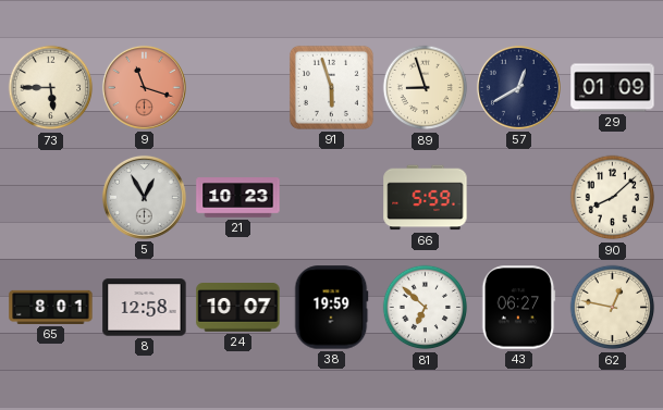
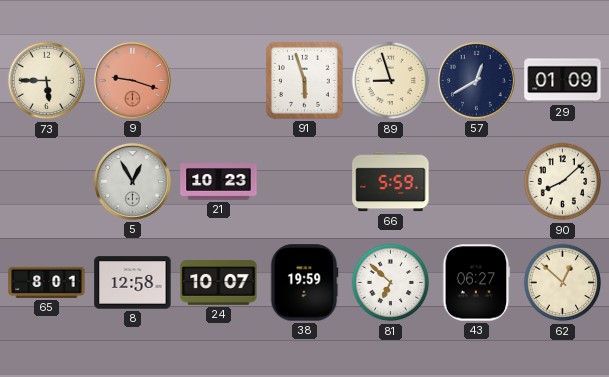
9: 11:18 -> 9:18 (132, 80)
62: 12:47 -> 12:52 (563, 283)
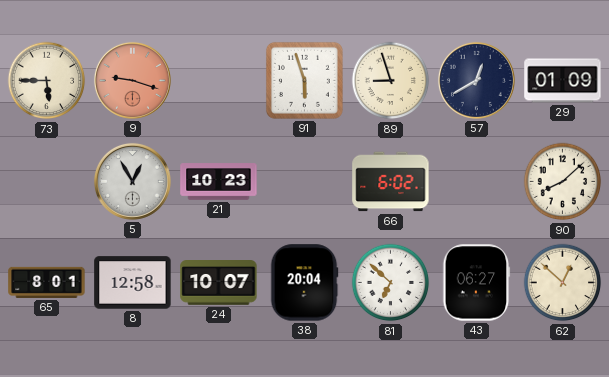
66: 5:59 -> 6:02 (391, 182)
38: 19:59 -> 20:04 (304, 283)
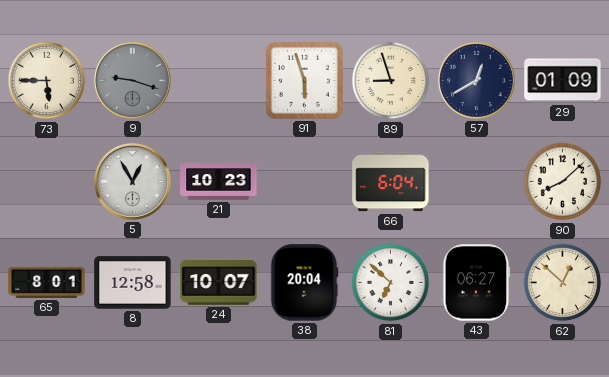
9 dial: salmon -> grey (132, 80)
66: 6:02 -> 6:04 (391, 182)
